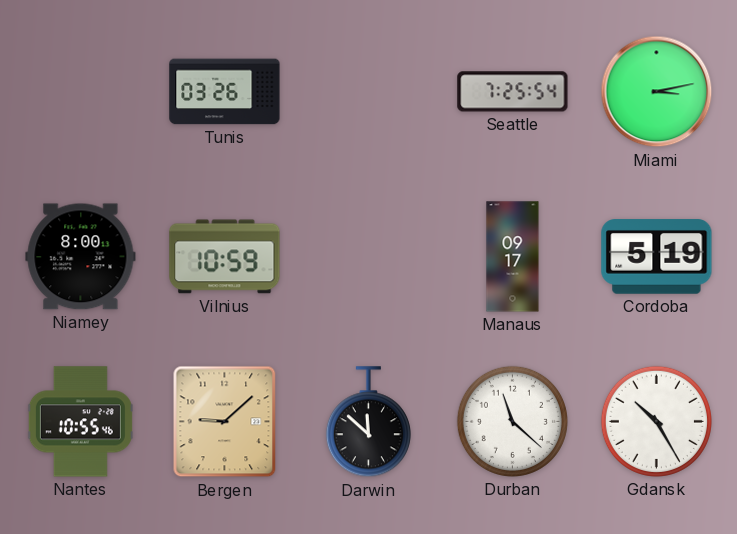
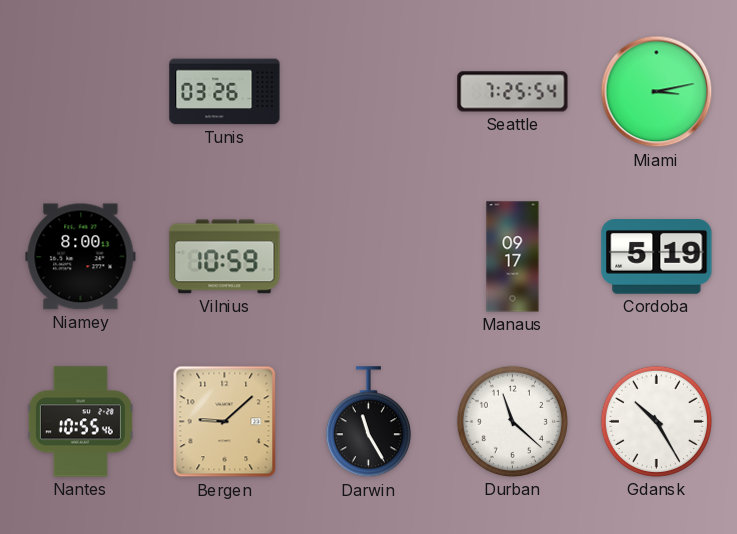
Darwin: 11:52 -> 11:25 (368, 422)
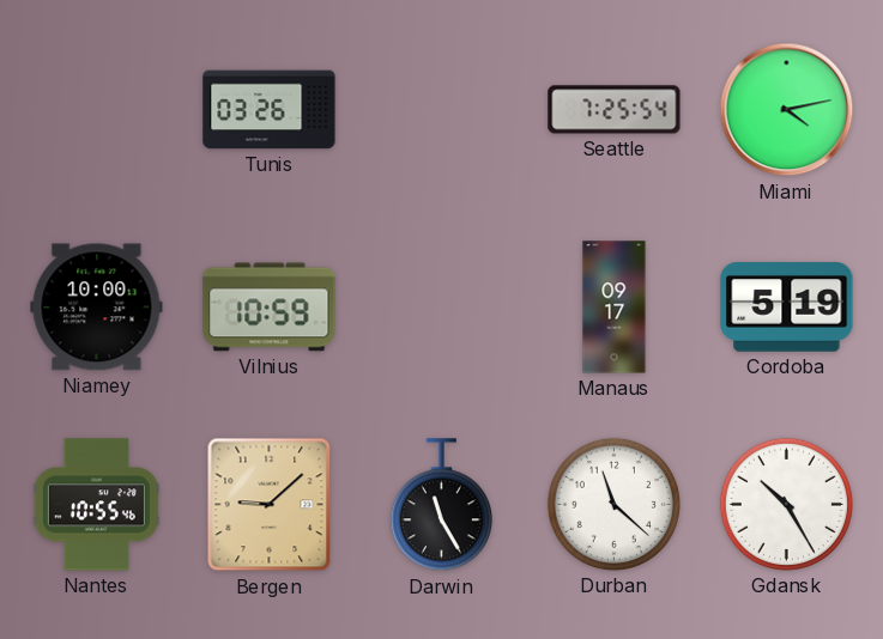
Miami: 3:13 -> 4:13 (787, 110)
Niamey: 8:00 -> 10:00 (97, 308)
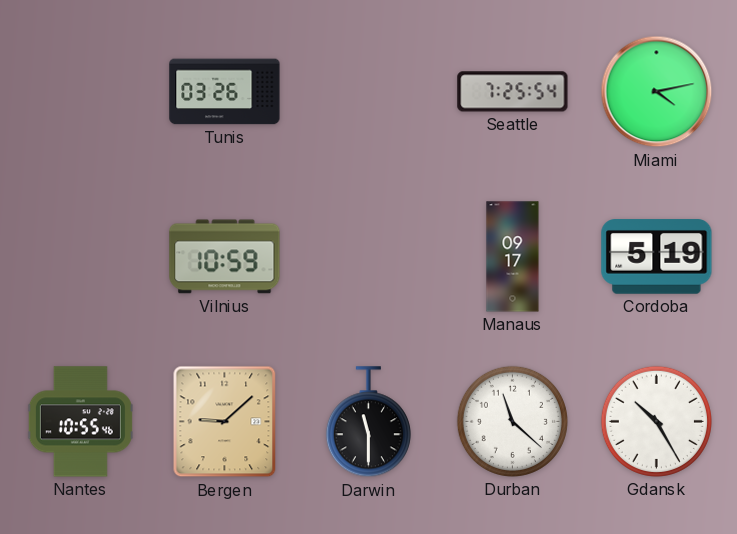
Niamey: 10:00 -> none (97, 308)
Darwin: 11:25 -> 11:30 (368, 422)
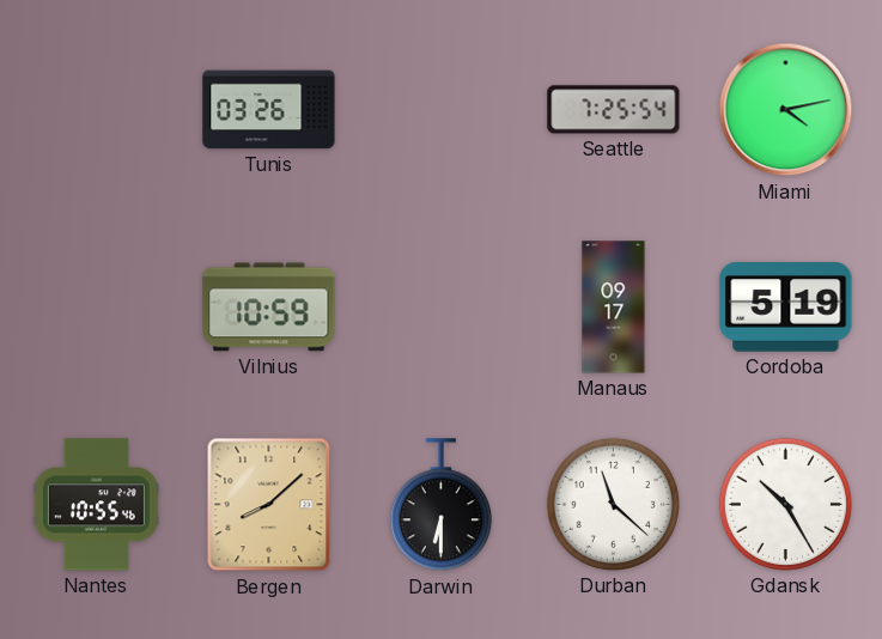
Bergen: 9:08 -> 8:08 (269, 505)
Darwin: 11:30 -> 6:30 (440, 505)
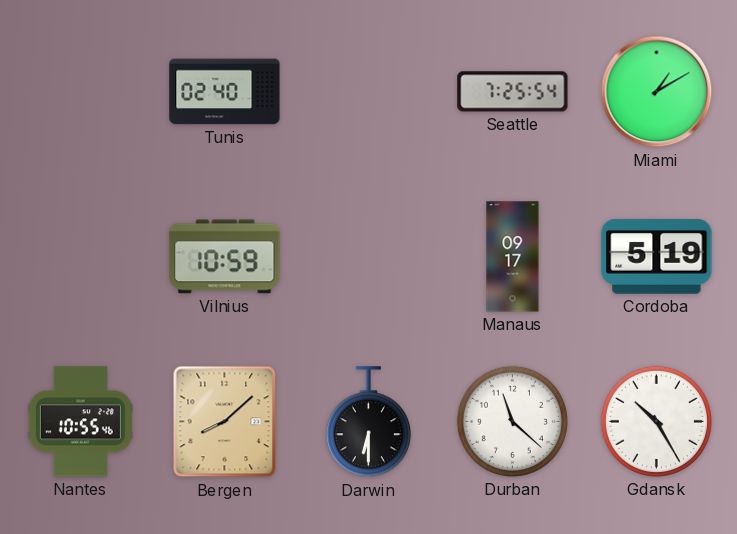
Tunis: 03:26 -> 02:40 (225, 92)
Miami: 4:13 -> 1:10 (657, 92)
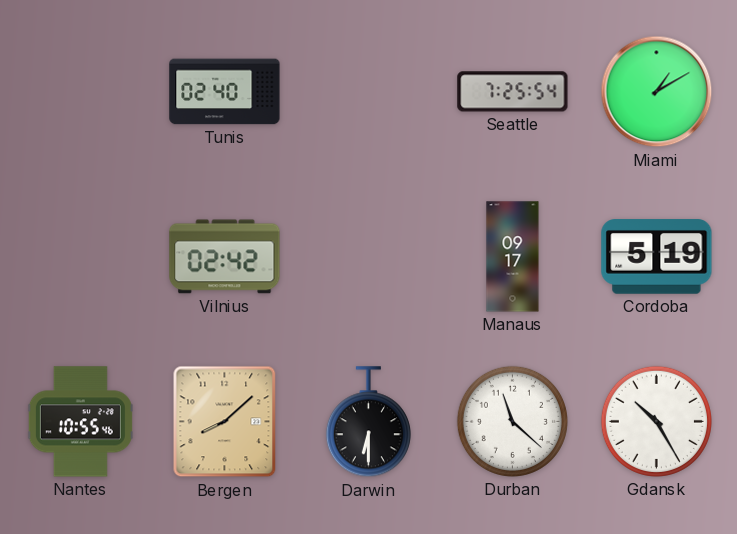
Vilnius: 10:59 -> 02:42 (225, 257)
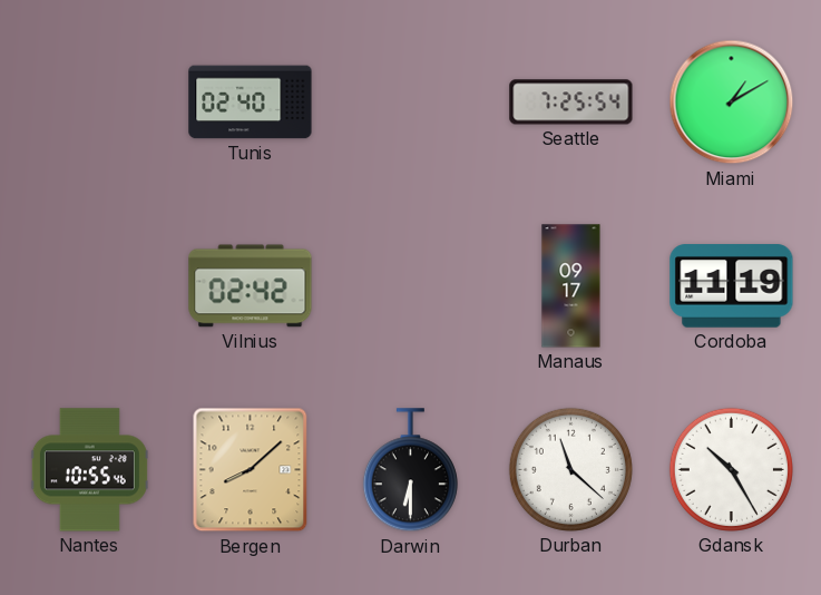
Cordoba: 5:19 -> 11:19 (732, 286)
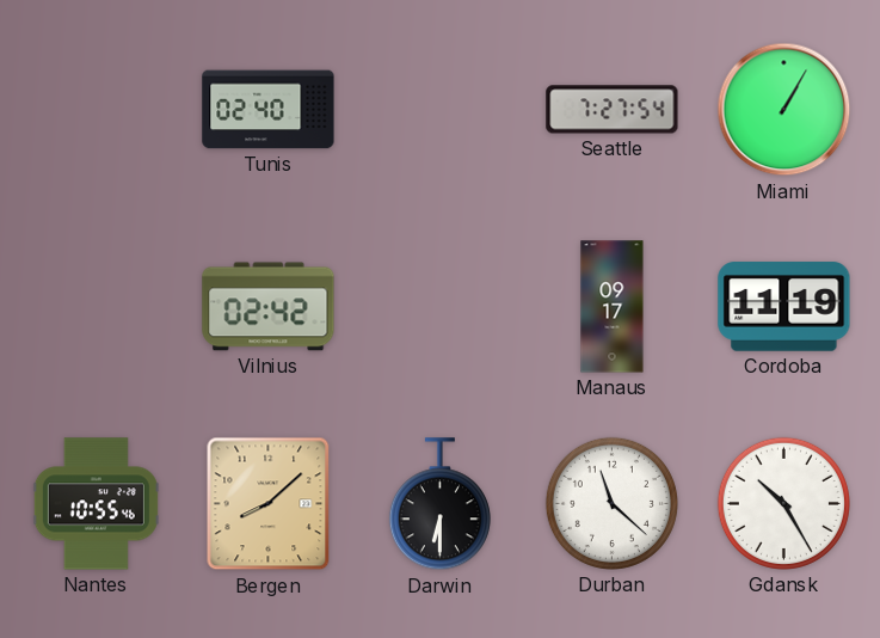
Seattle: 7:25 -> 7:27 (613, 110)
Miami: 1:10 -> 1:05 (784, 110)
